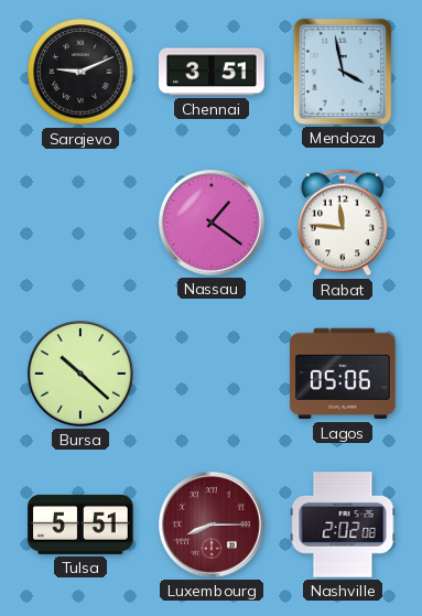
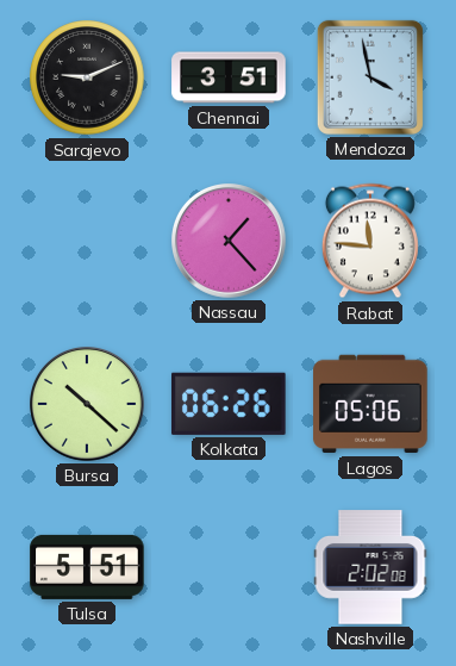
Nassau: 1:21 -> 1:23 (230, 242)
Kolkata: none -> 06:26 (229, 404)
Luxembourg: 8:15 -> none (213, 526)
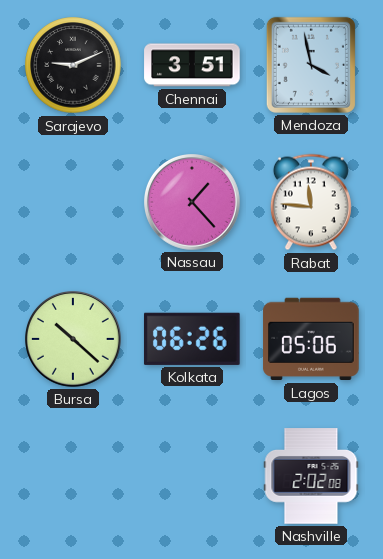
Tulsa: 5:51 -> none (87, 567)
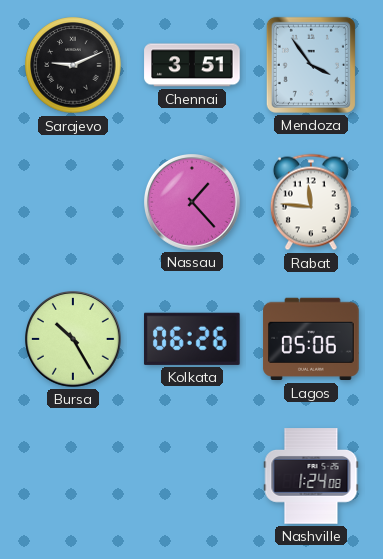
Mendoza: 3:58 -> 3:54 (311, 65)
Bursa: 10:22 -> 10:25 (74, 340)
Nashville: 2:02 -> 1:24 (311, 476)
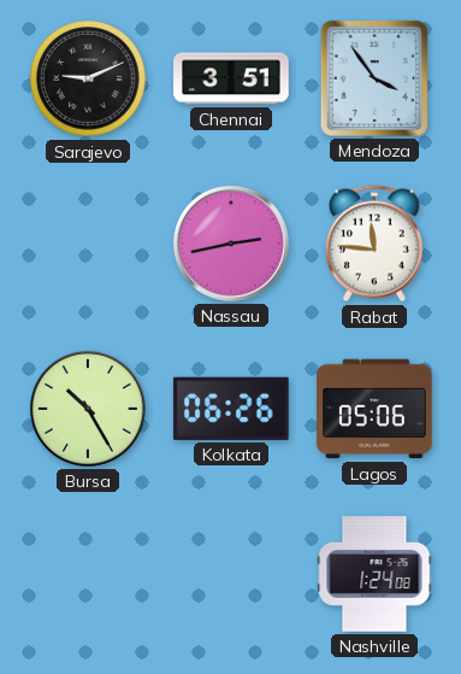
Nassau: 1:23 -> 2:43 (232, 245)
